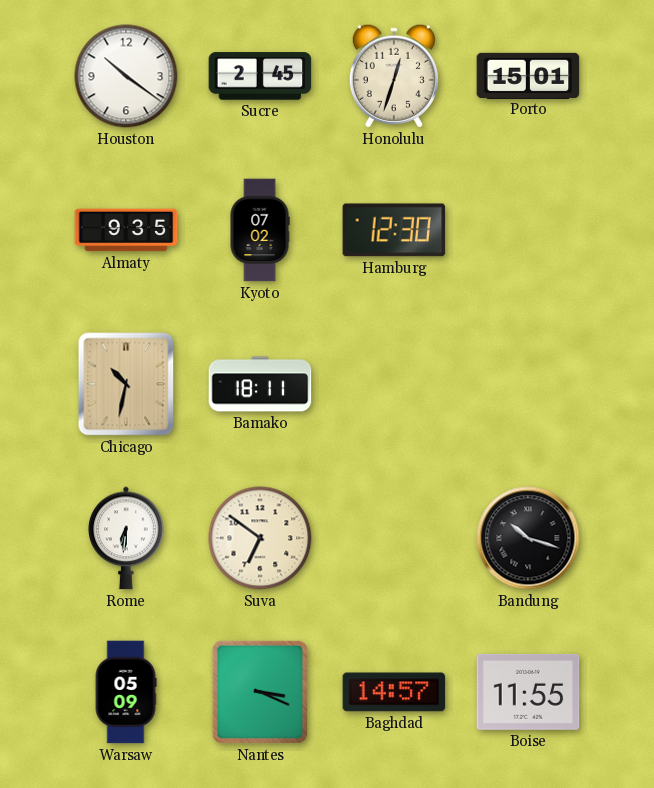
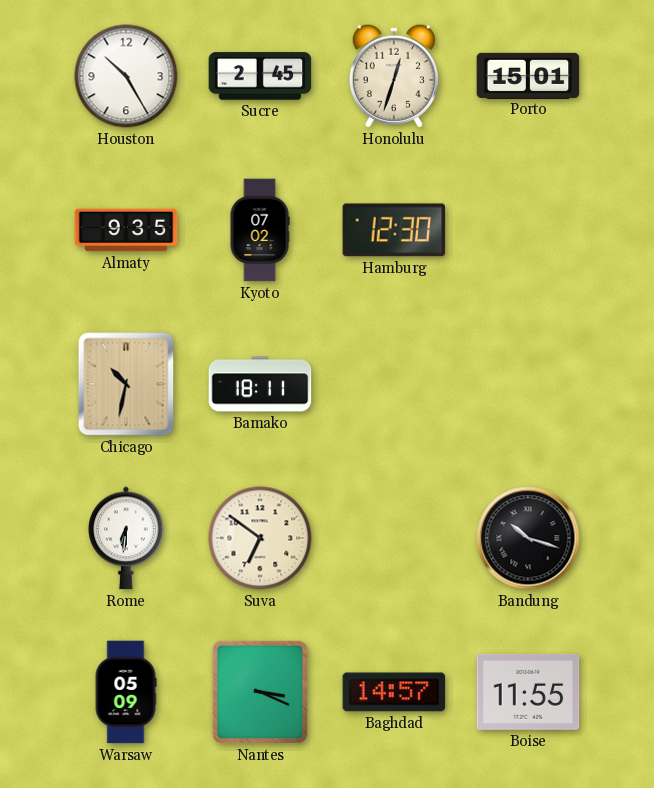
Houston: 10:21 -> 10:25 (126, 76)
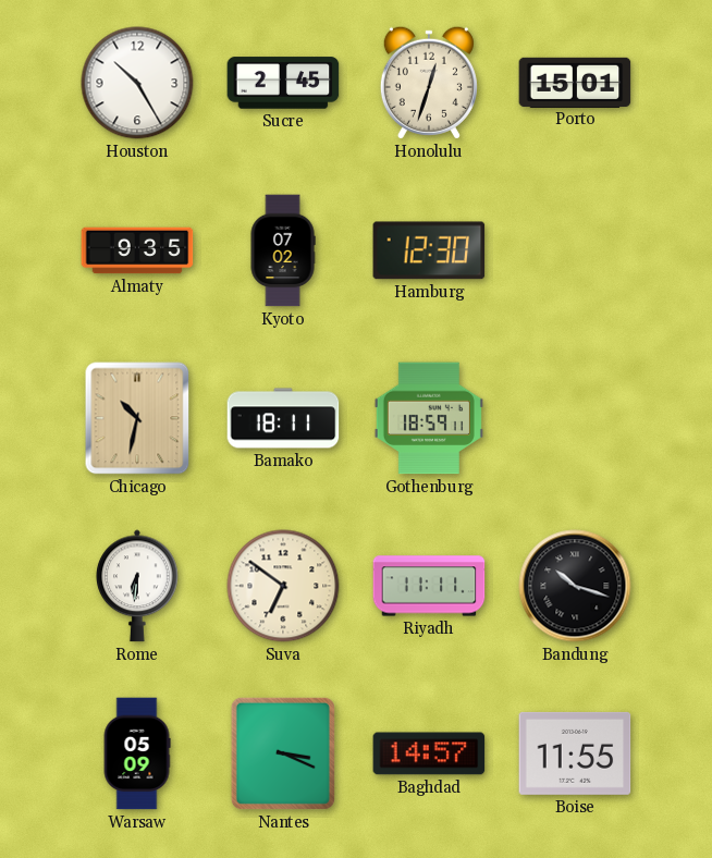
Gothenburg: none -> 18:59 (429, 418)
Riyadh: none -> 11:11 (429, 586)
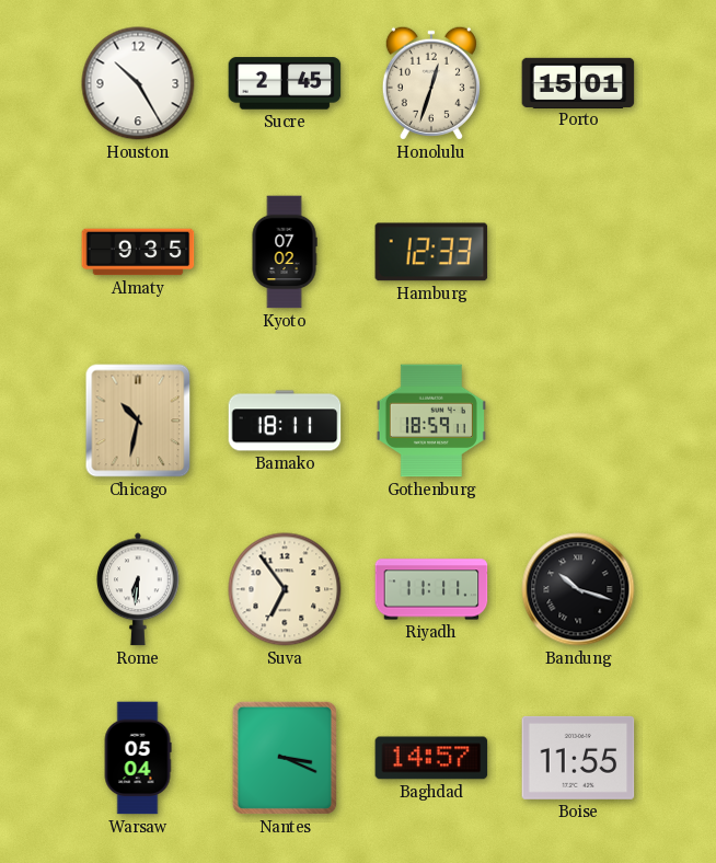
Hamburg: 12:30 -> 12:33 (431, 252)
Suva: 6:51 -> 6:54 (285, 589)
Warsaw: 05:09 -> 05:04 (138, 758)
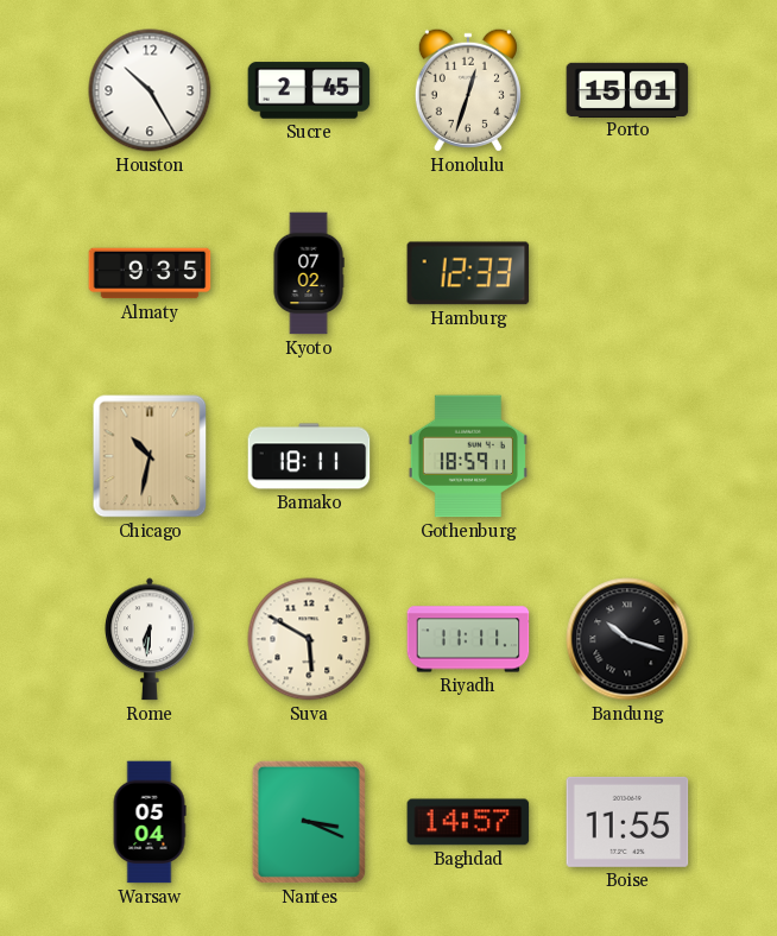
Suva: 6:54 -> 5:50 (309, 639)
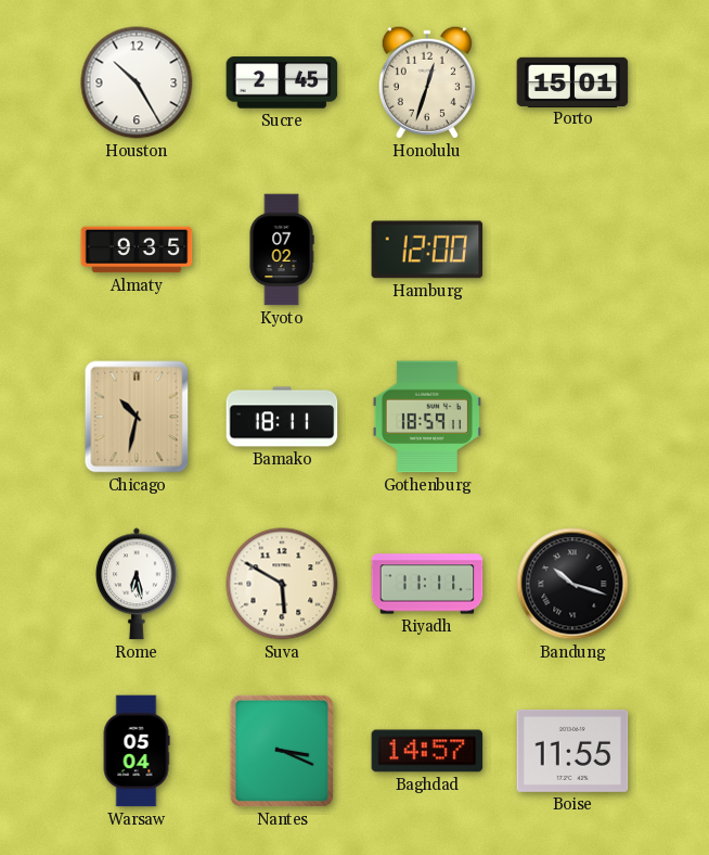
Hamburg: 12:33 -> 12:00 (427, 250)
Rome: 6:31 -> 6:28 (138, 584)
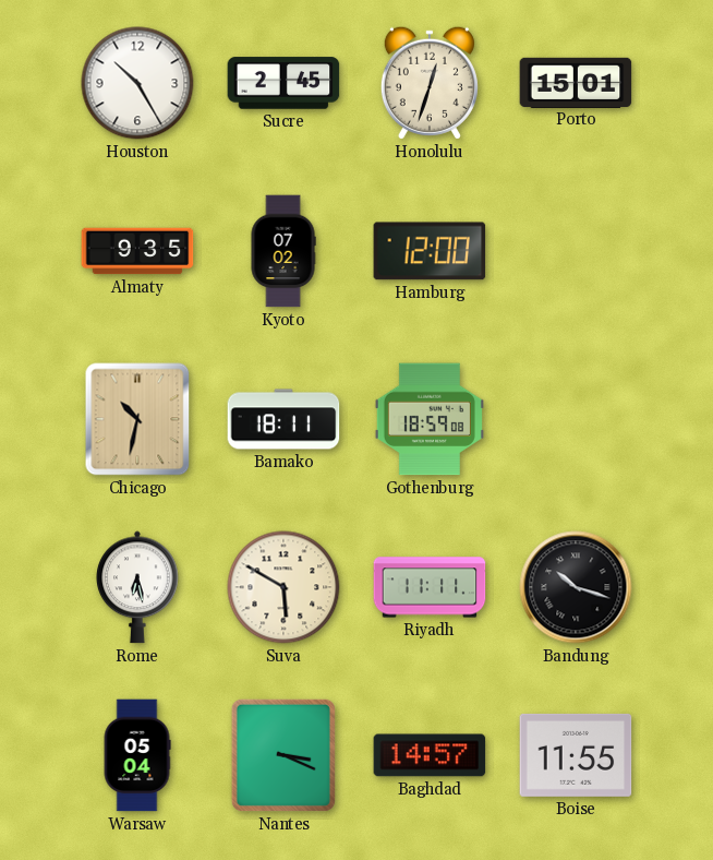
Gothenburg: 18:59:11 -> 18:59:08 (430, 419)
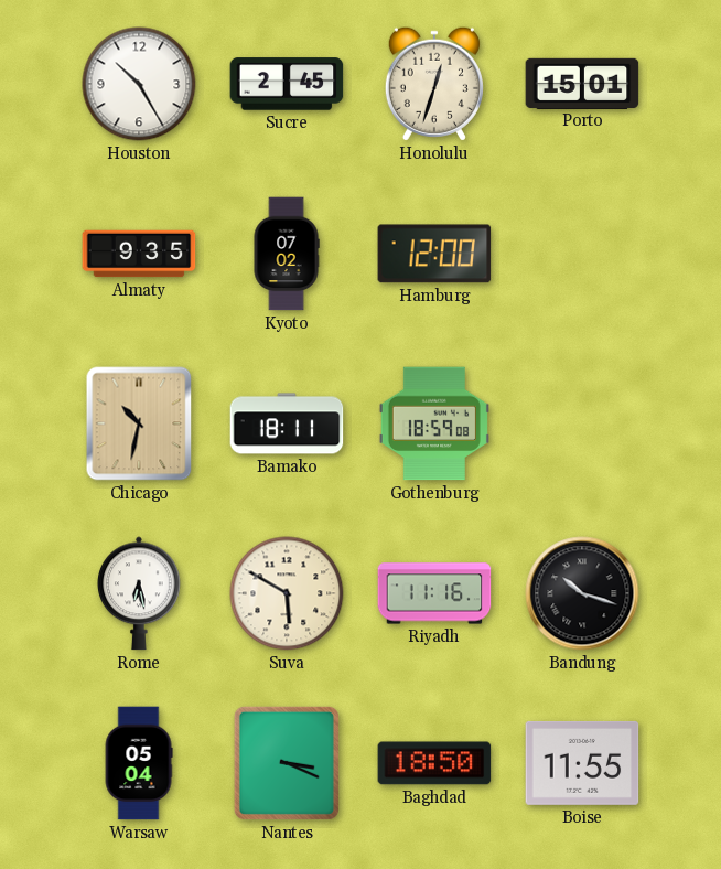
Riyadh: 11:11 -> 11:16 (434, 593)
Baghdad: 14:57 -> 18:50 (434, 763)
